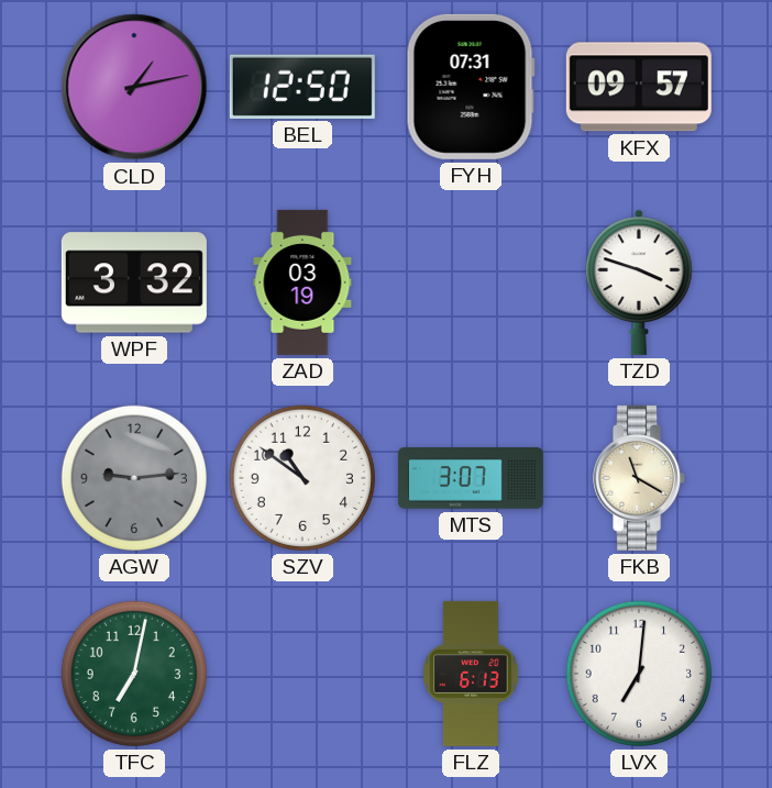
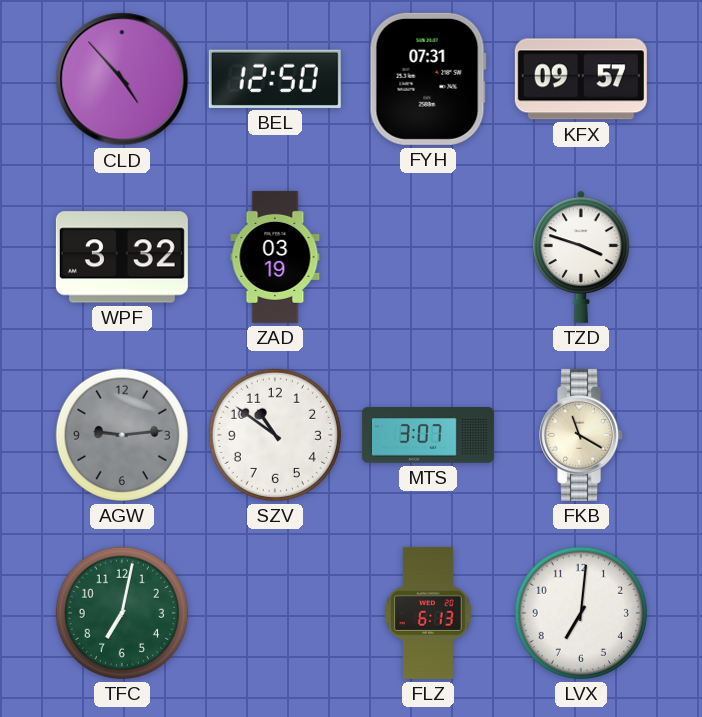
CLD: 1:13 -> 4:53 (122, 79)
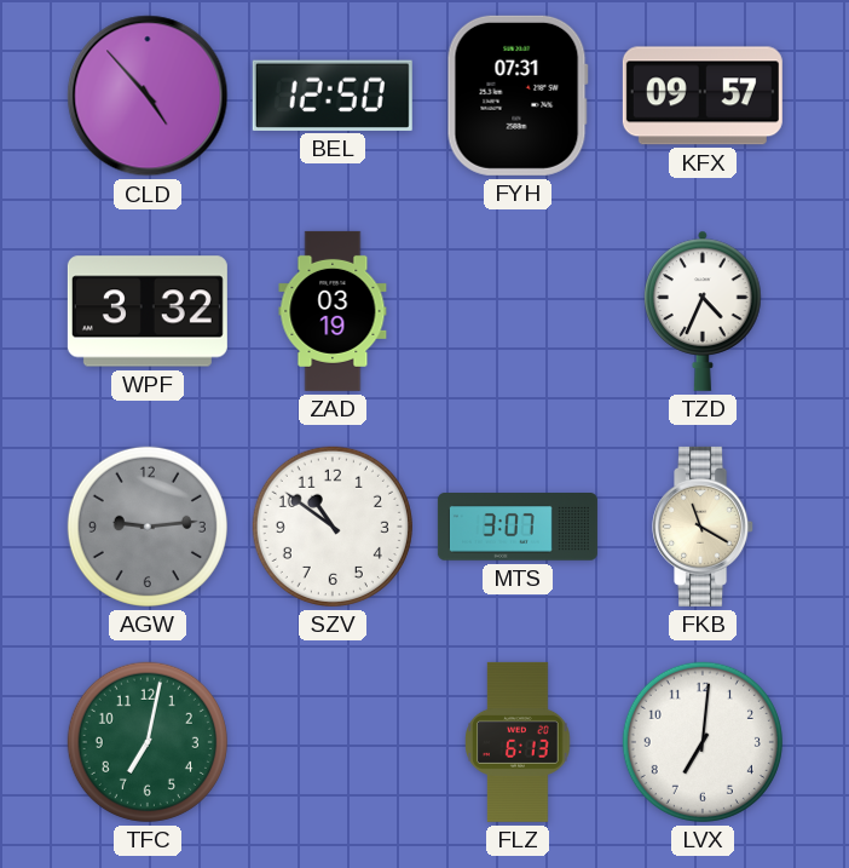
TZD: 3:48 -> 4:34 (703, 311)
